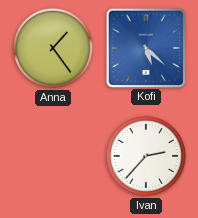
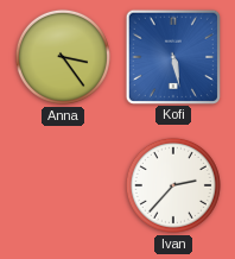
Anna: 1:24 -> 3:24 (63, 57)
Kofi: 5:22 -> 5:28 (172, 56)
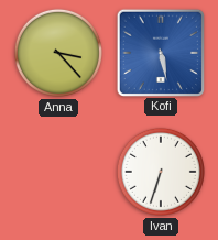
Anna: 3:24 -> 3:23 (58, 53)
Ivan: 2:37 -> 6:33 (161, 172)
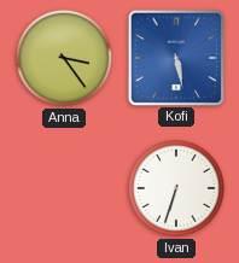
Anna: 3:23 -> 3:24 (64, 58)
